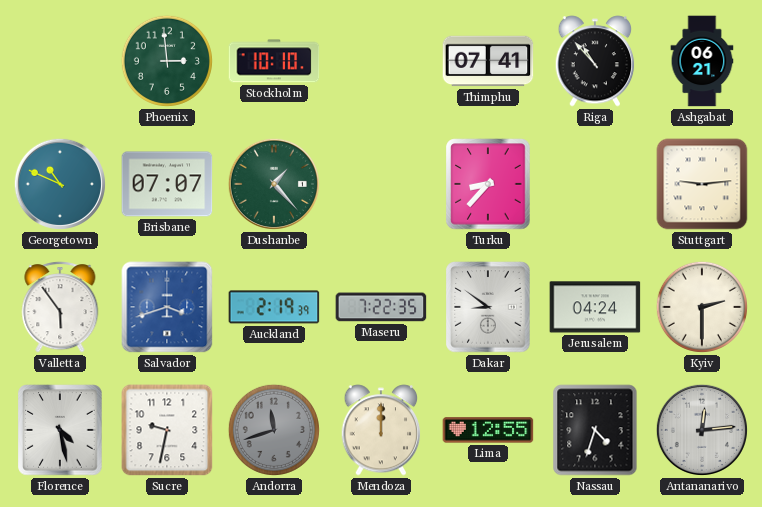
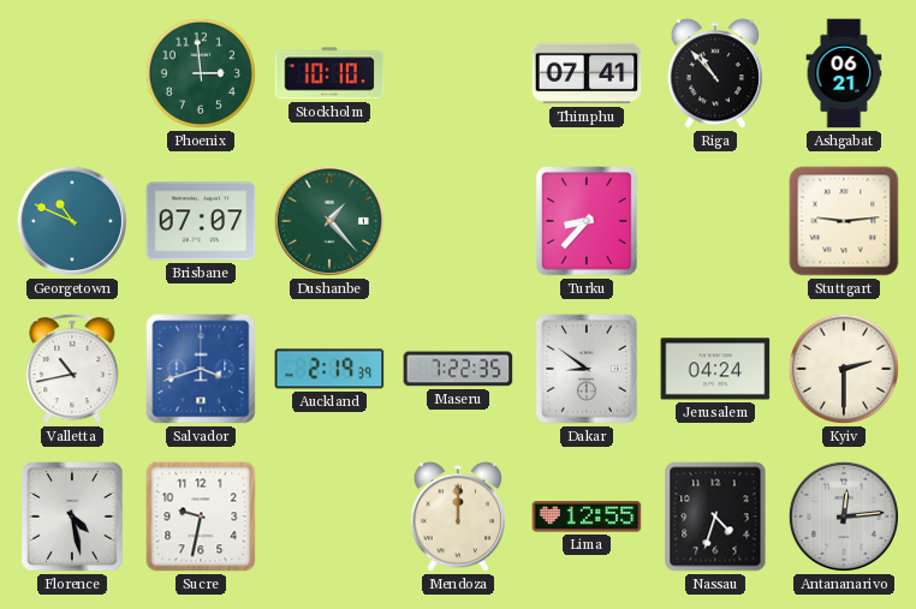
Valletta: 5:54 -> 10:43 (72, 369)
Andorra: 11:42 -> none (274, 430)
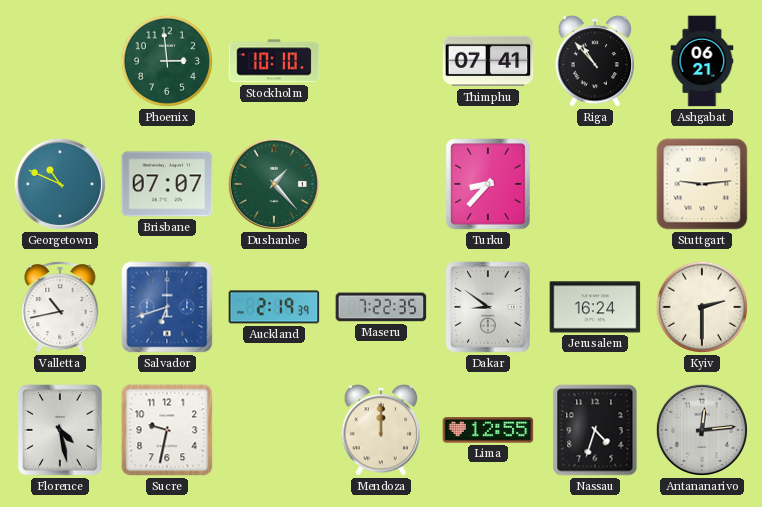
Salvador: 3:42 -> 6:42 (167, 307)
Jerusalem: 04:24 -> 16:24 (595, 307)
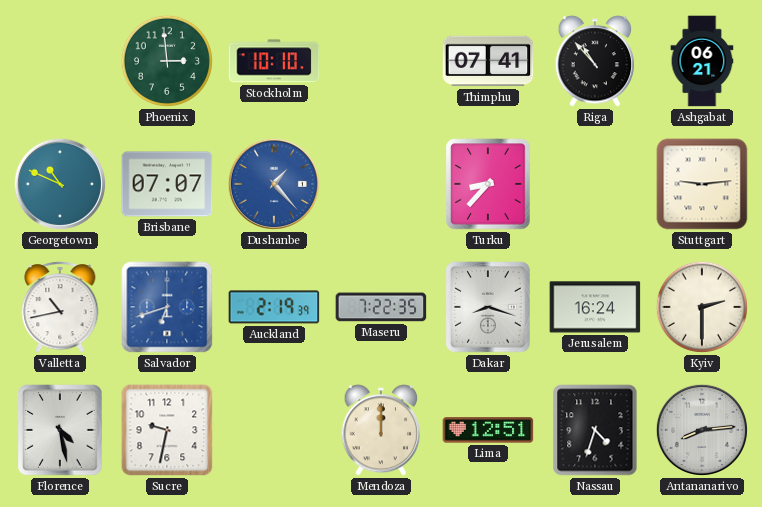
Dushanbe dial: green -> blue (274, 184)
Dakar: 8:51 -> 8:18 (488, 307)
Lima: 12:55 -> 12:51 (488, 430)
Antananarivo: 12:14 -> 8:14 (702, 430)
